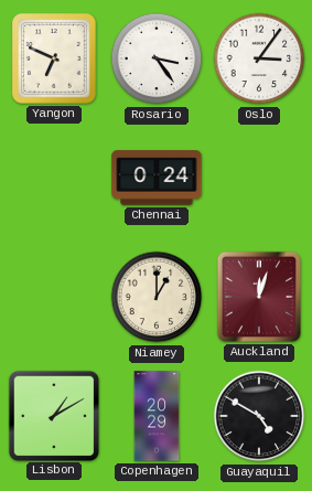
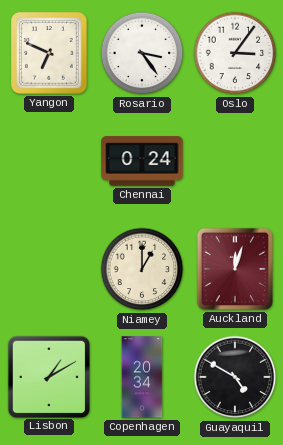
Copenhagen: 20:29 -> 20:34 (142, 377)
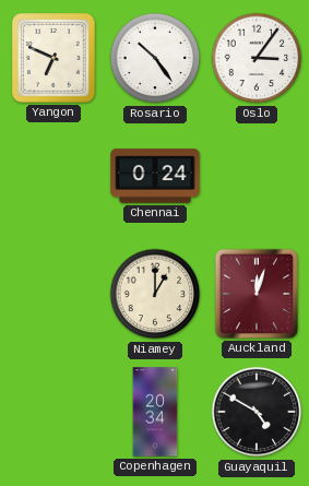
Rosario: 3:24 -> 10:24 (155, 58)
Lisbon: 1:10 -> none (48, 376)
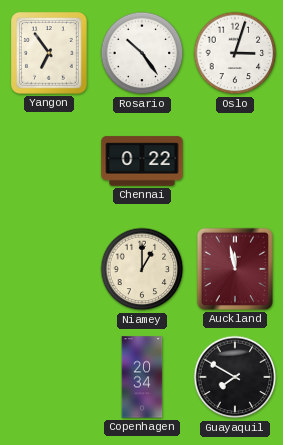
Yangon: 6:49 -> 6:54 (50, 54)
Oslo: 3:06 -> 3:03 (235, 53)
Chennai: 0:24 -> 0:22 (142, 161)
Auckland: 12:03 -> 11:58 (235, 269)
Guayaquil: 4:50 -> 7:50 (235, 377)
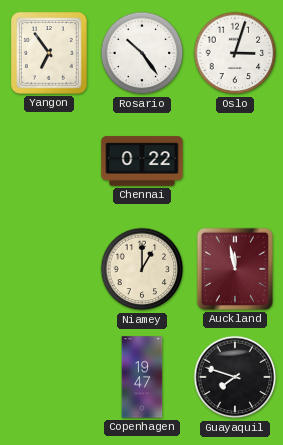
Copenhagen: 20:34 -> 19:47 (142, 377)
Guayaquil: 7:50 -> 7:48 (235, 377)
